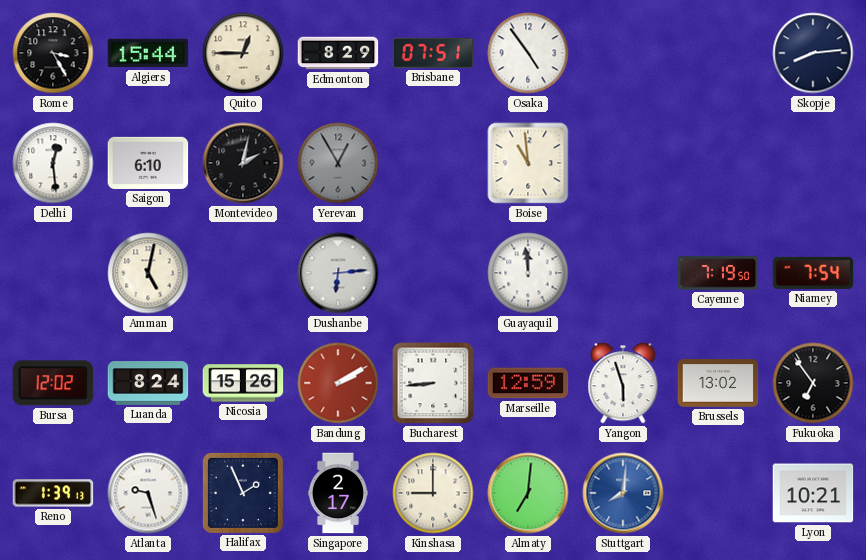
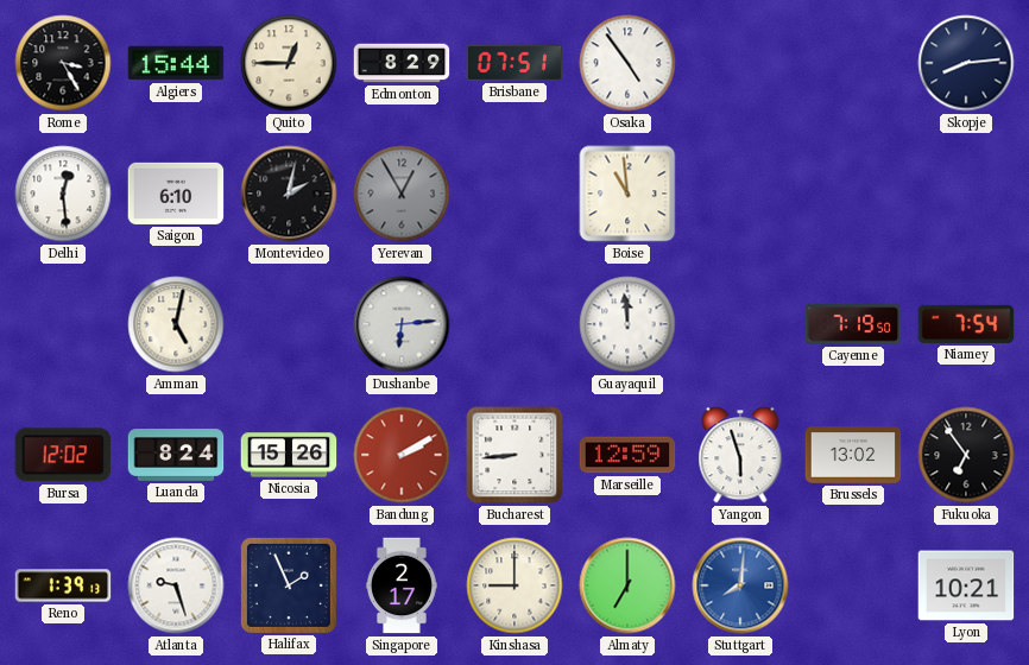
Almaty: 7:01 -> 7:00 (627, 585)
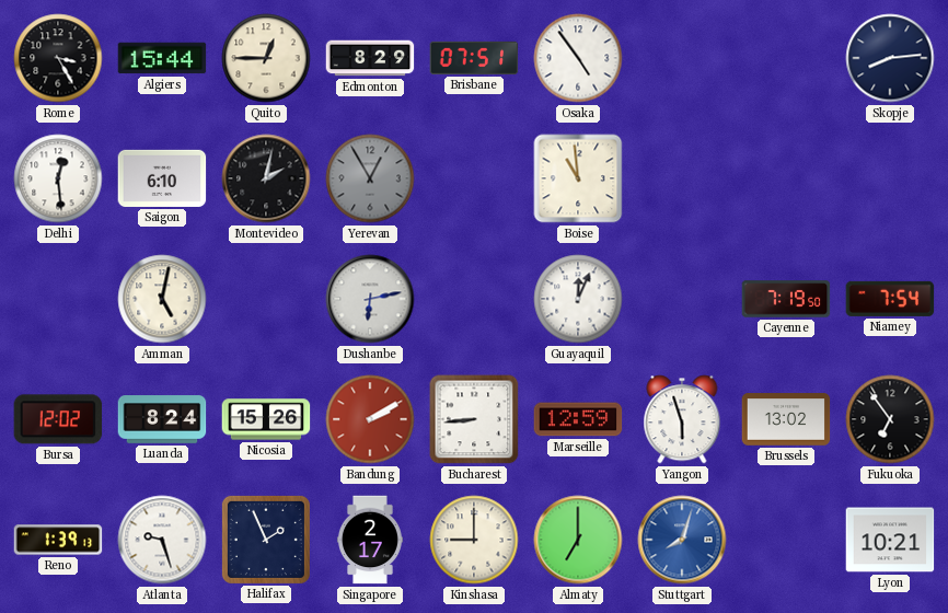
Dushanbe: 6:14 -> 6:13 (370, 299)
Guayaquil: 11:59 -> 12:04 (578, 299)
Stuttgart: 8:01 -> 8:03 (682, 540)
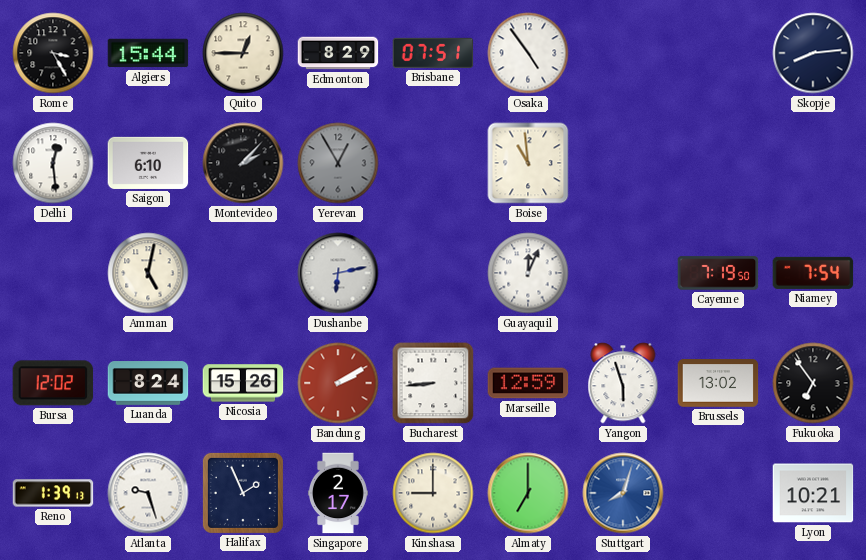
Montevideo: 2:02 -> 2:07 (243, 163)
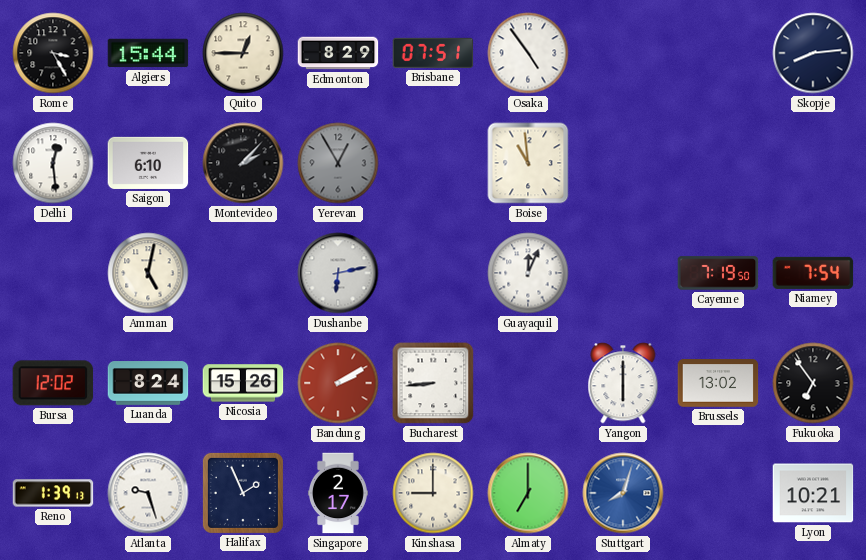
Marseille: 12:59 -> none (528, 383)
Yangon: 5:57 -> 6:00 (623, 383)
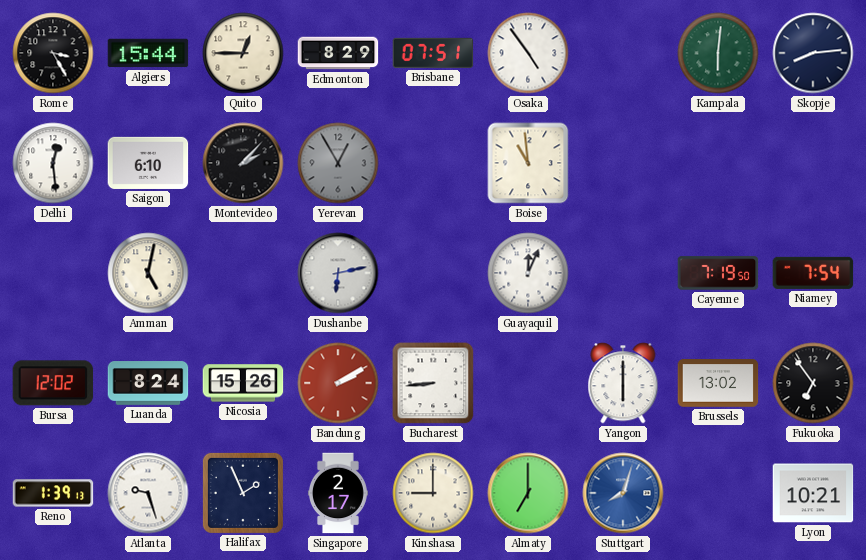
Kampala: none -> 6:01 (718, 53)
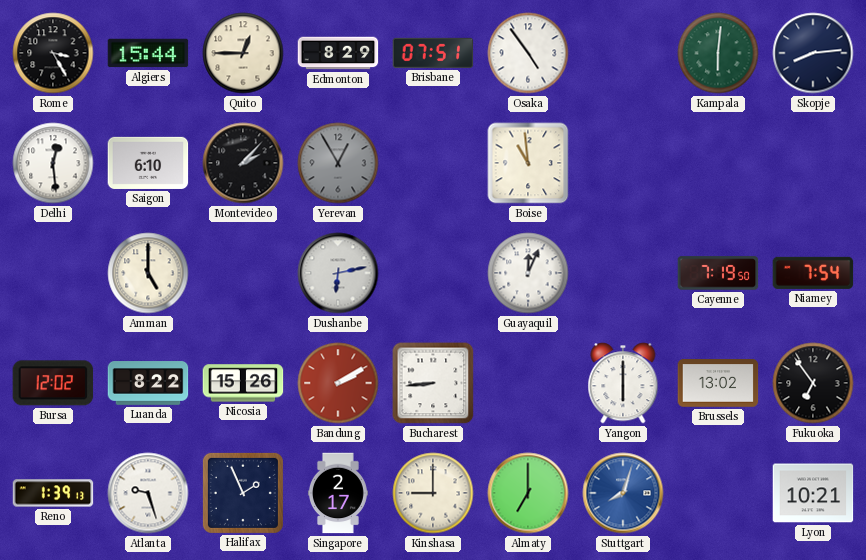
Amman: 5:02 -> 5:00 (148, 273)
Luanda: 8:24 -> 8:22 (148, 383)
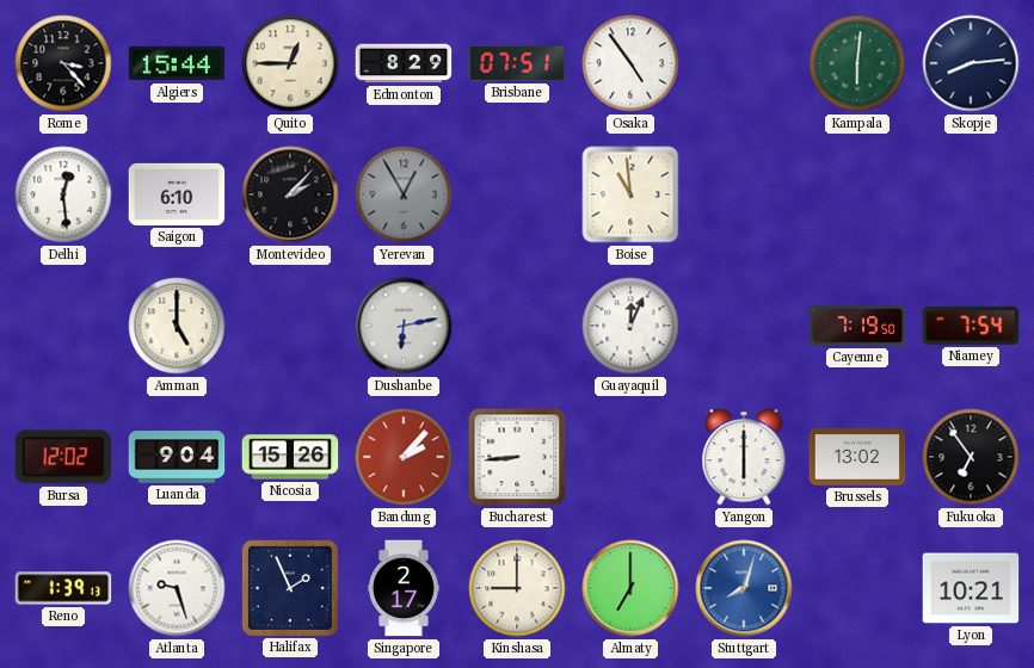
Rome: 3:25 -> 3:23 (63, 63)
Luanda: 8:22 -> 9:04 (177, 457)
Bandung: 2:10 -> 2:07 (404, 457)
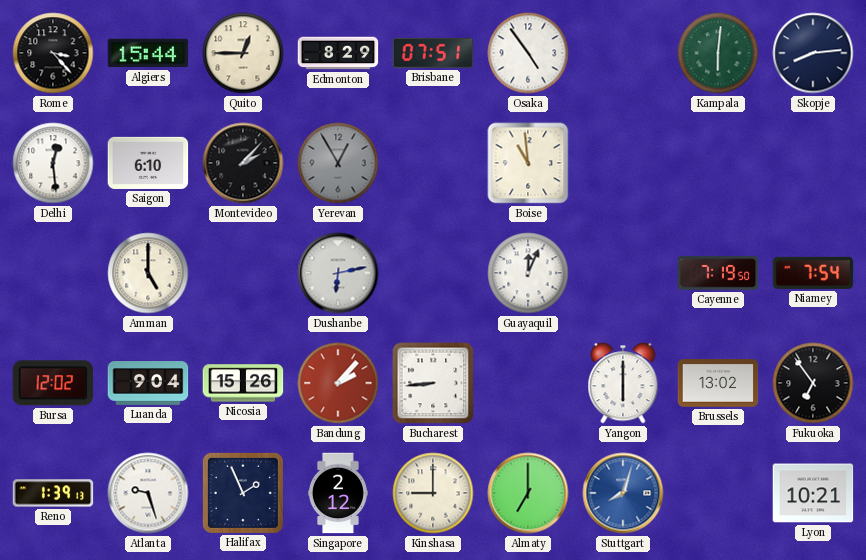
Singapore: 2:17 -> 2:12 (338, 493)
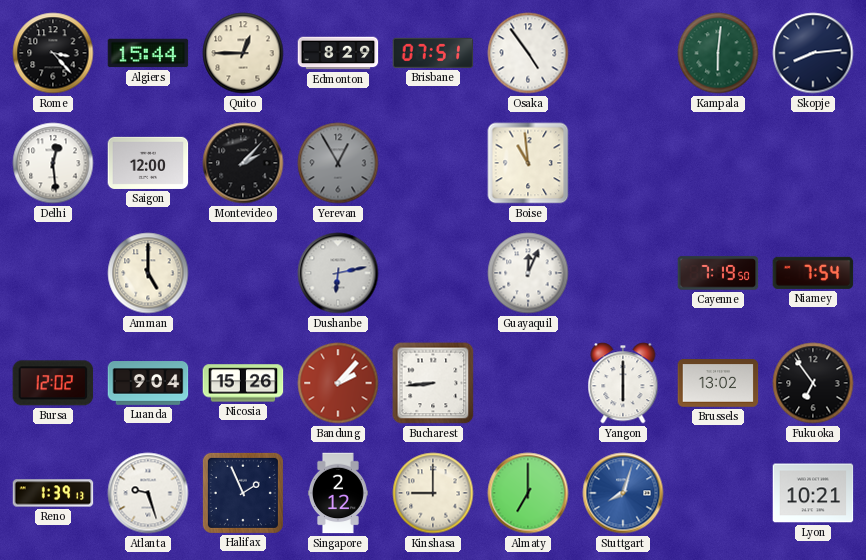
Saigon: 6:10 -> 12:00 (148, 163)
